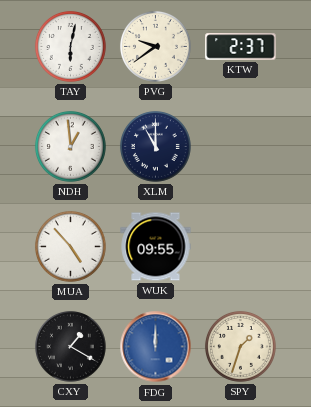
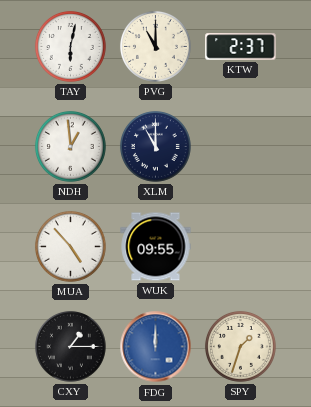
PVG: 9:39 -> 11:00 (155, 46)
CXY: 1:20 -> 1:15 (70, 346)
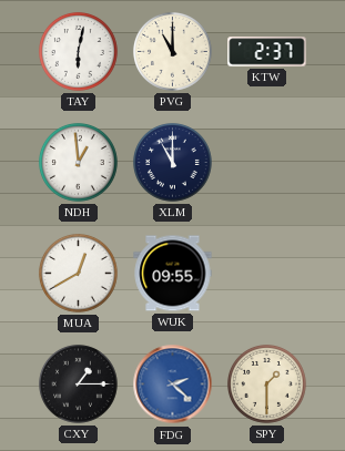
MUA: 4:53 -> 12:40 (78, 273)
FDG: 12:00 -> 2:22 (173, 385)
SPY: 1:33 -> 1:30 (266, 383)
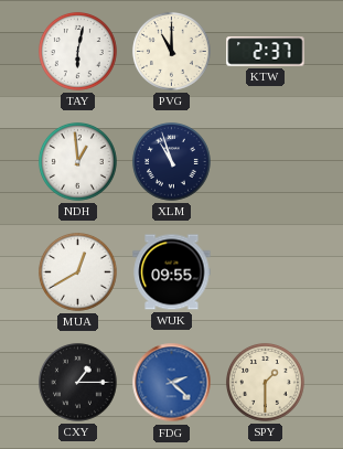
XLM: 11:00 -> 10:57 (171, 161)
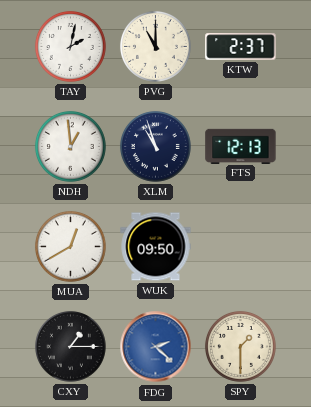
TAY: 6:02 -> 2:02 (70, 46)
FTS: none -> 12:13 (241, 146)
WUK: 09:55 -> 09:50 (156, 247)
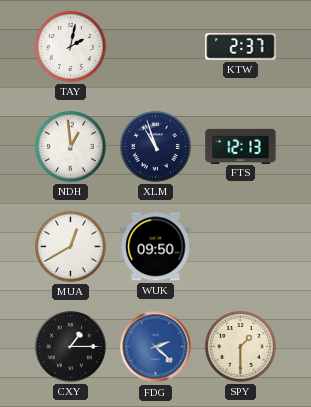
PVG: 11:00 -> none (155, 46)
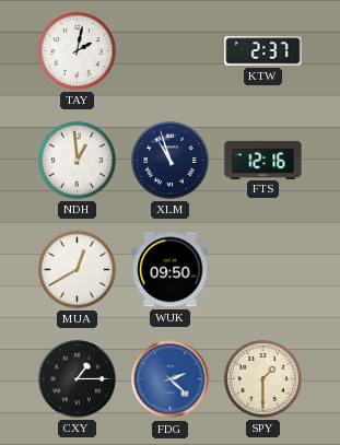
FTS: 12:13 -> 12:16 (263, 160)
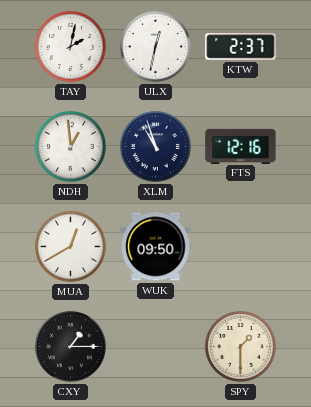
ULX: none -> 12:32 (155, 46)
FDG: 2:22 -> none (171, 379)
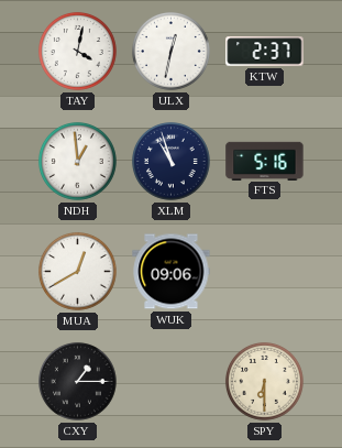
TAY: 2:02 -> 4:02 (77, 51)
FTS: 12:16 -> 5:16 (265, 161)
WUK: 09:50 -> 09:06 (172, 272)
SPY: 1:30 -> 6:30 (264, 381)
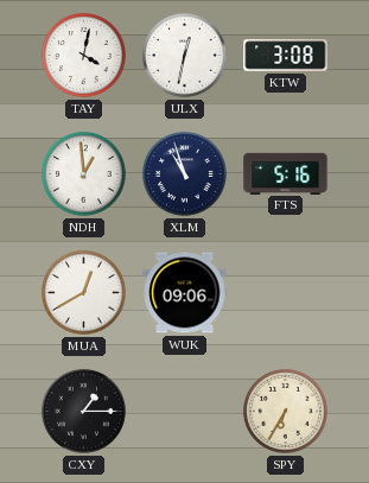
KTW: 2:37 -> 3:08 (286, 56)
SPY: 6:30 -> 6:35 (285, 411)
